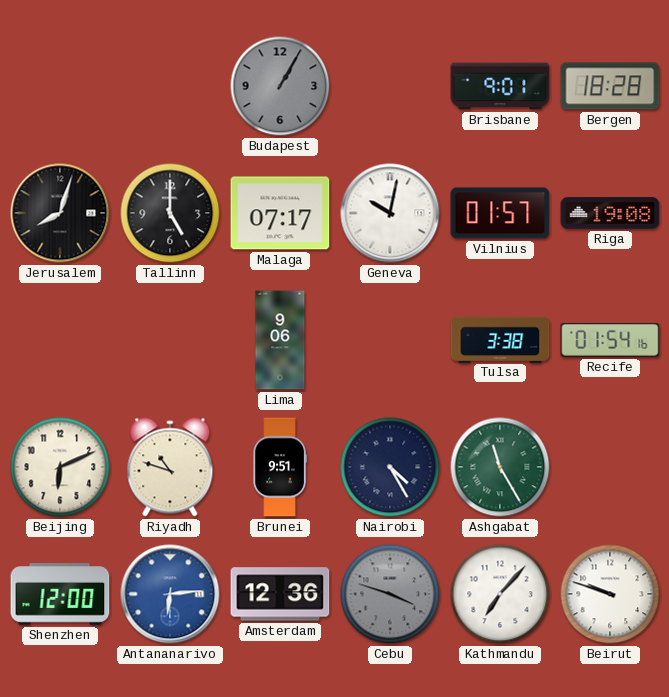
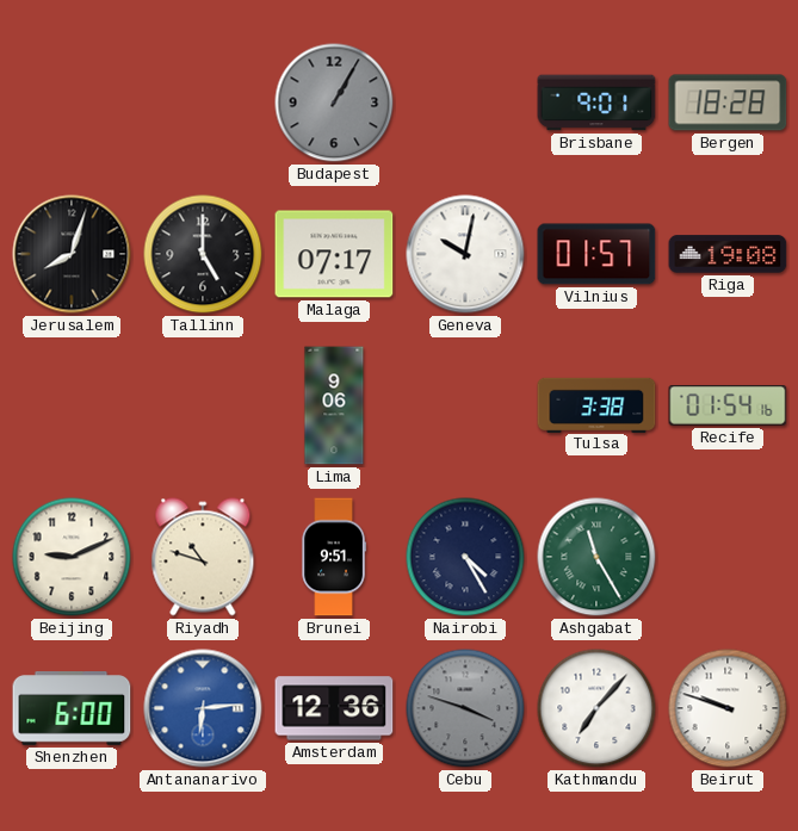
Beijing: 6:11 -> 9:11 (72, 557)
Shenzhen: 12:00 -> 6:00 (72, 709)
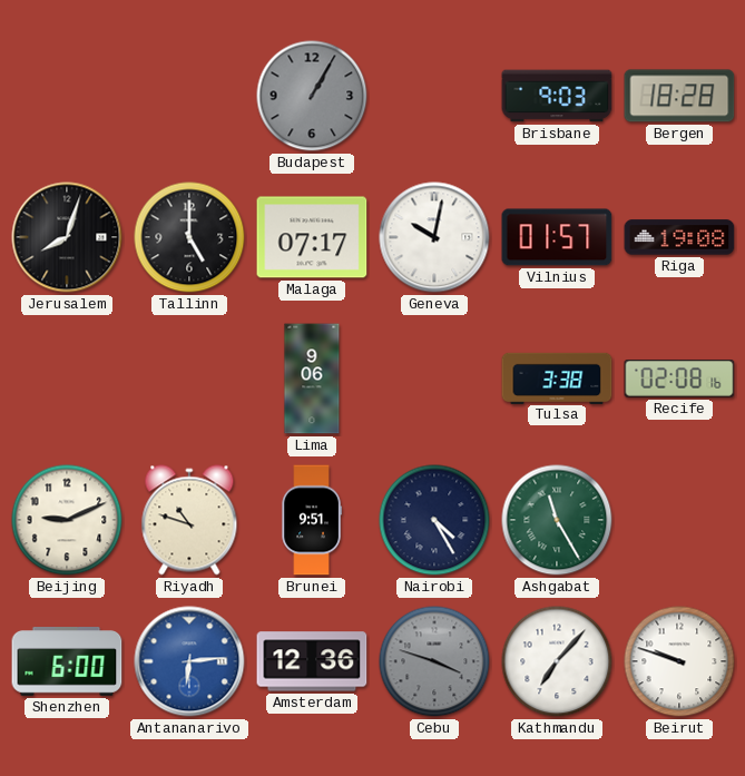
Brisbane: 9:01 -> 9:03 (557, 96)
Recife: 01:54 -> 02:08 (679, 380)
